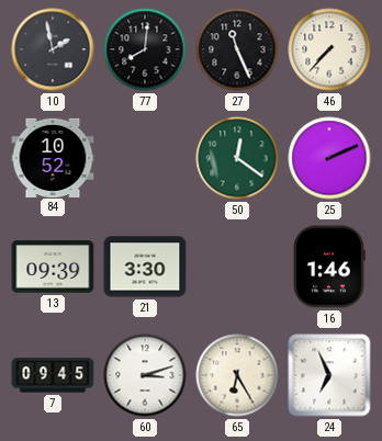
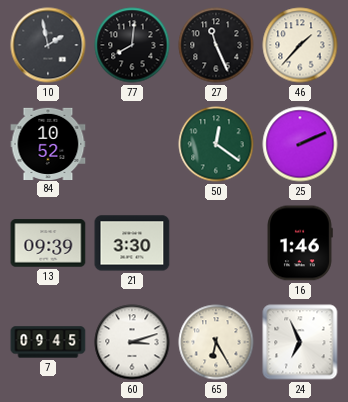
46: 7:37 -> 1:37 (300, 45)
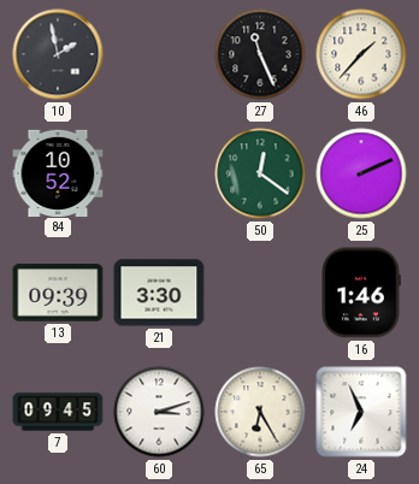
77: 8:01 -> none (132, 45)
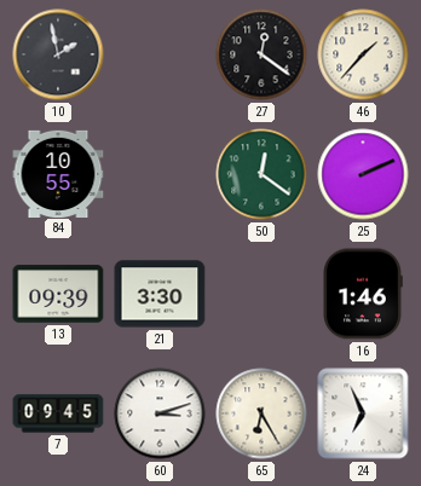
27: 11:26 -> 12:21 (261, 54)
84: 10:52 -> 10:55 (58, 173)
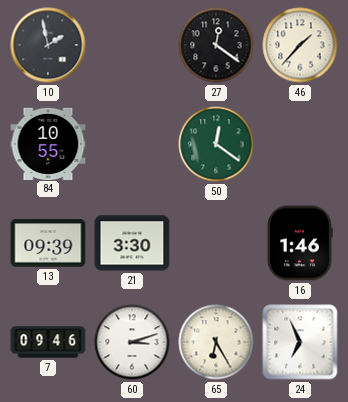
25: 2:11 -> none (363, 174)
7: 09:45 -> 09:46 (48, 342)
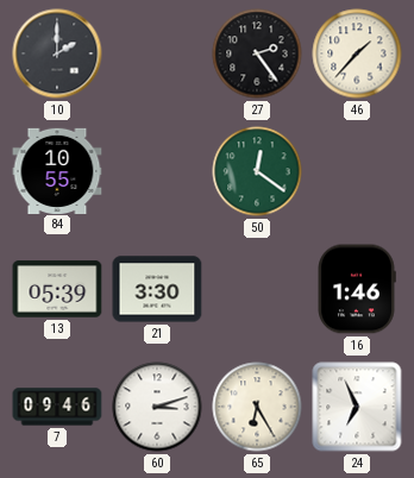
10: 1:58 -> 2:00 (57, 54)
27: 12:21 -> 2:24 (257, 54)
13: 09:39 -> 05:39 (57, 289)
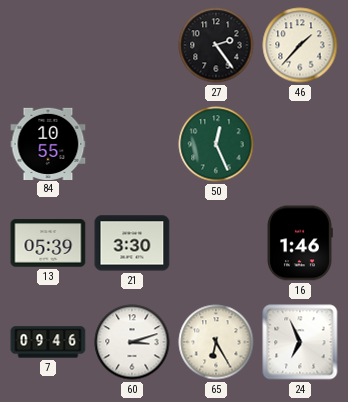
10: 2:00 -> none (57, 54)
50: 12:21 -> 12:26 (216, 144)
